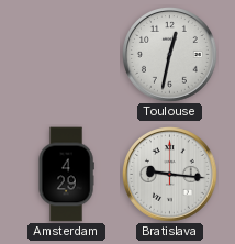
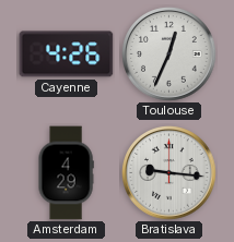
Cayenne: none -> 4:26 (67, 55)
Toulouse: 12:32 -> 12:34 (169, 55)
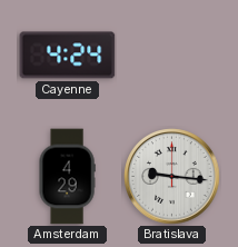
Cayenne: 4:26 -> 4:24 (68, 56)
Toulouse: 12:34 -> none (169, 55)
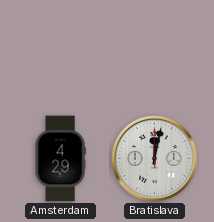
Cayenne: 4:24 -> none (68, 56)
Bratislava: 9:16 -> 12:02 (155, 159)
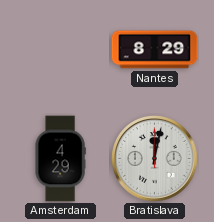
Nantes: none -> 8:29 (155, 50)
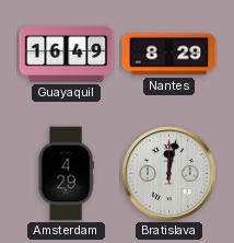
Guayaquil: none -> 16:49 (67, 54)
